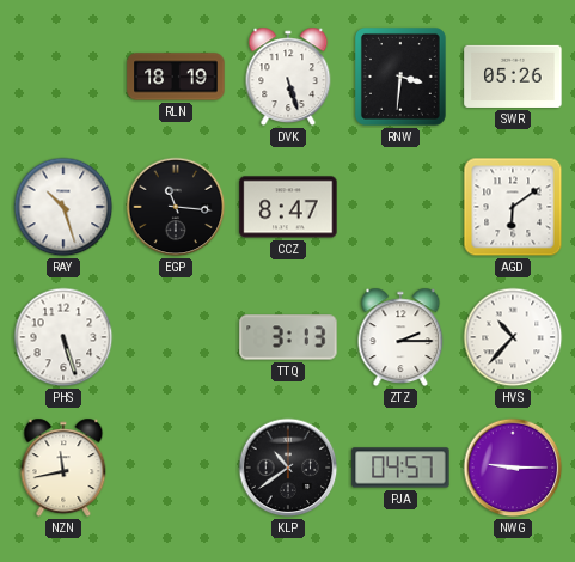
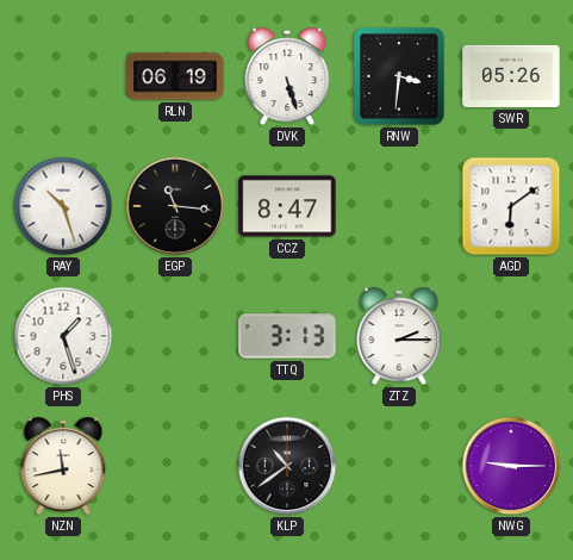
RLN: 18:19 -> 06:19 (175, 76)
PHS: 5:27 -> 1:27 (63, 336)
HVS: 10:37 -> none (513, 337)
PJA: 04:57 -> none (400, 468)
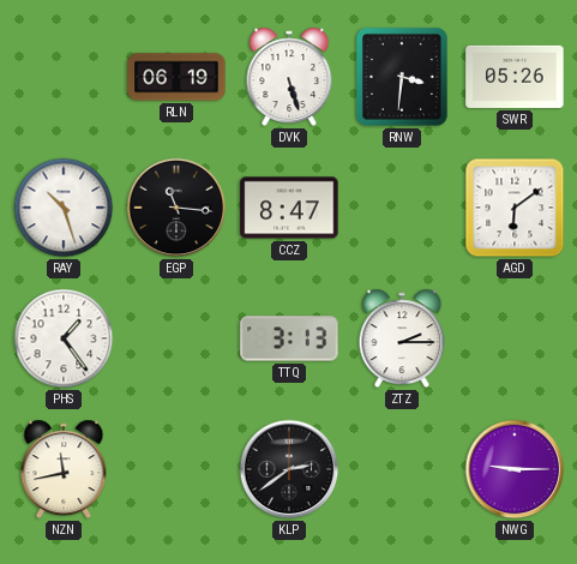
PHS: 1:27 -> 1:24 (64, 338)
KLP: 10:39 -> 2:39 (289, 469)
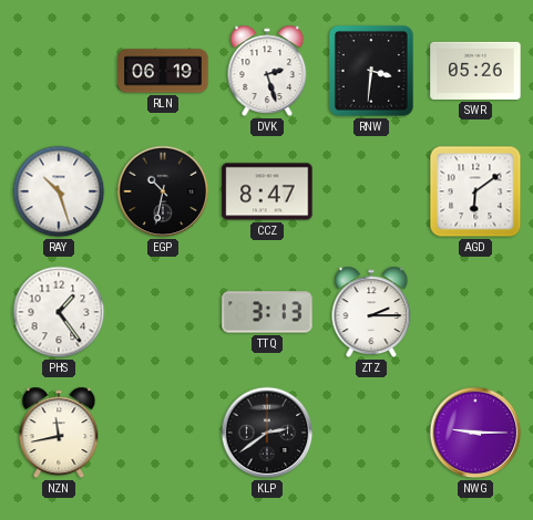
DVK: 5:27 -> 2:27 (267, 71)
EGP: 11:16 -> 10:32 (163, 191)
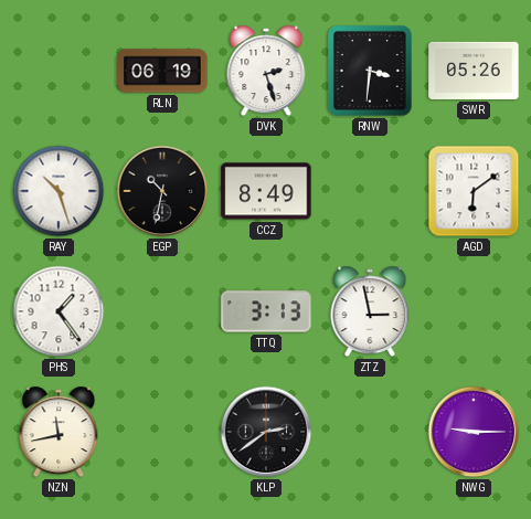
CCZ: 8:47 -> 8:49 (266, 191)
ZTZ: 2:15 -> 2:58 (370, 311)
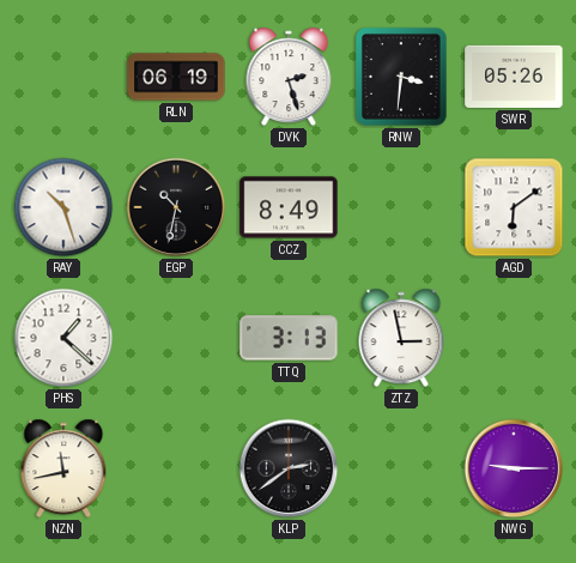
PHS: 1:24 -> 1:22 (63, 338)
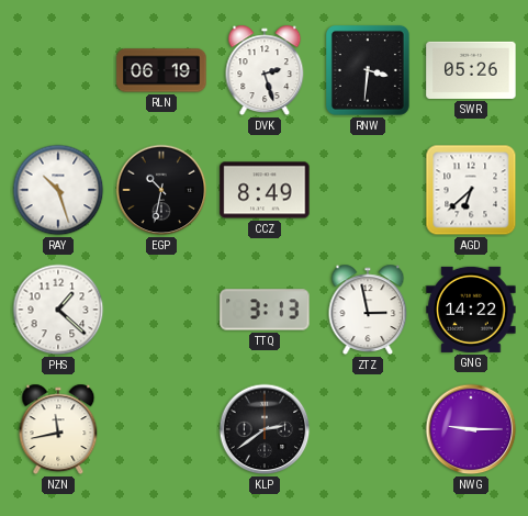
AGD: 6:09 -> 6:38 (471, 190)
GNG: none -> 14:22 (471, 310)
